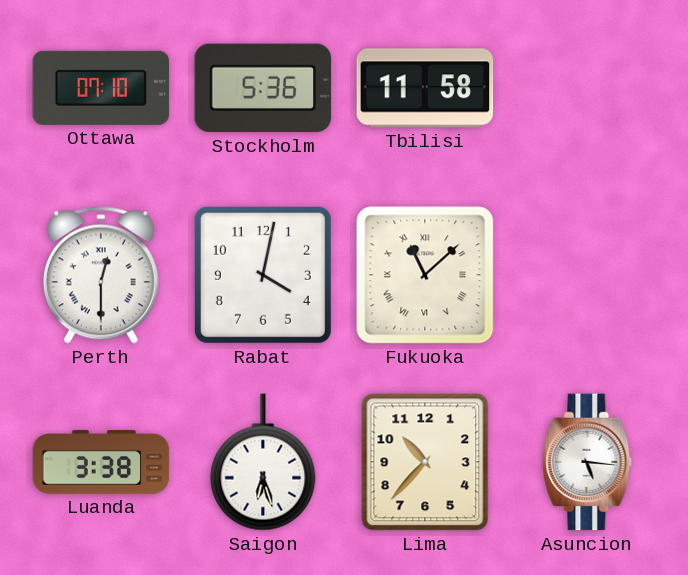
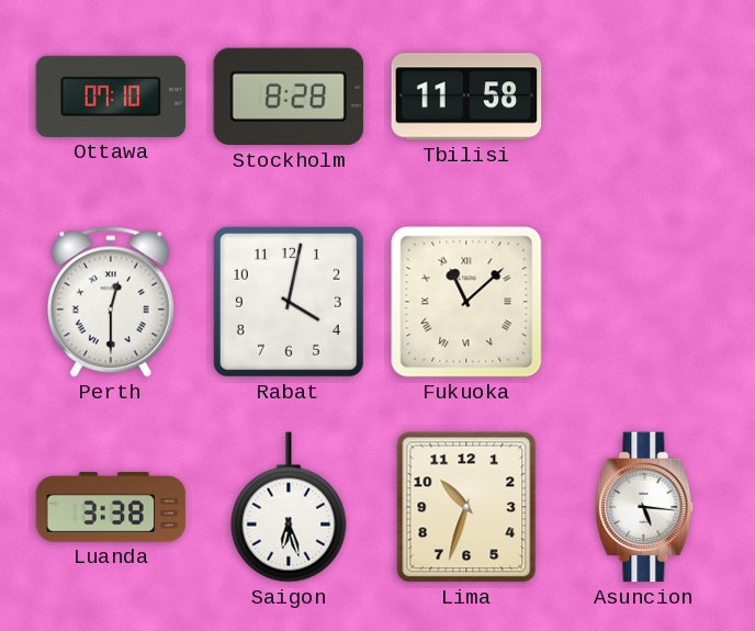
Stockholm: 5:36 -> 8:28 (289, 97)
Lima: 10:37 -> 10:33 (466, 507)
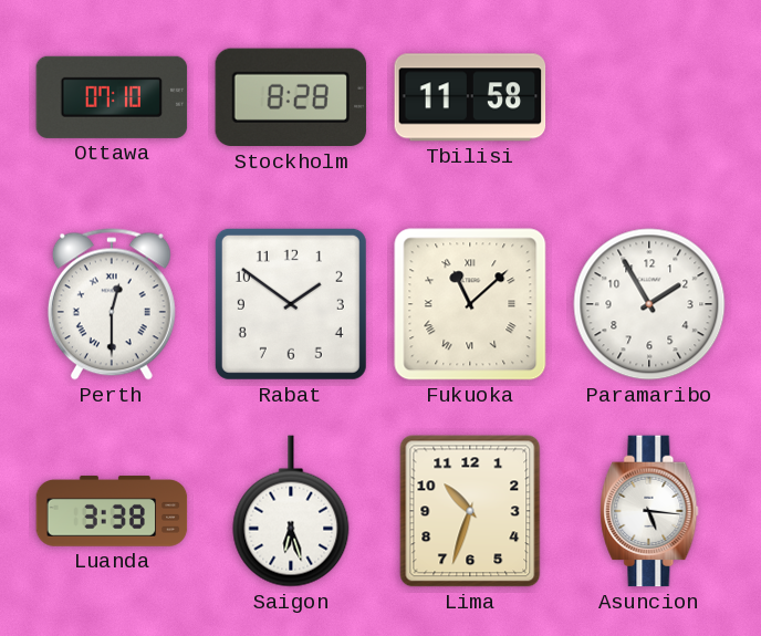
Rabat: 4:02 -> 1:51 (291, 304)
Paramaribo: none -> 1:55 (649, 304)
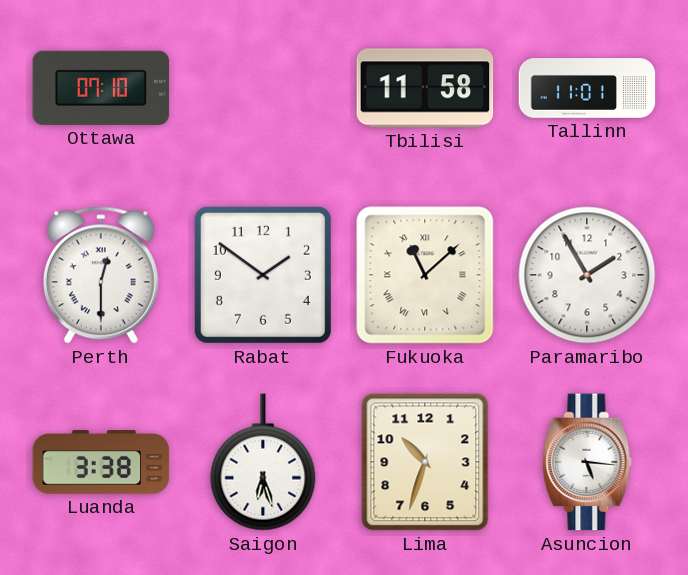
Stockholm: 8:28 -> none (291, 97)
Tallinn: none -> 11:01 (587, 88)
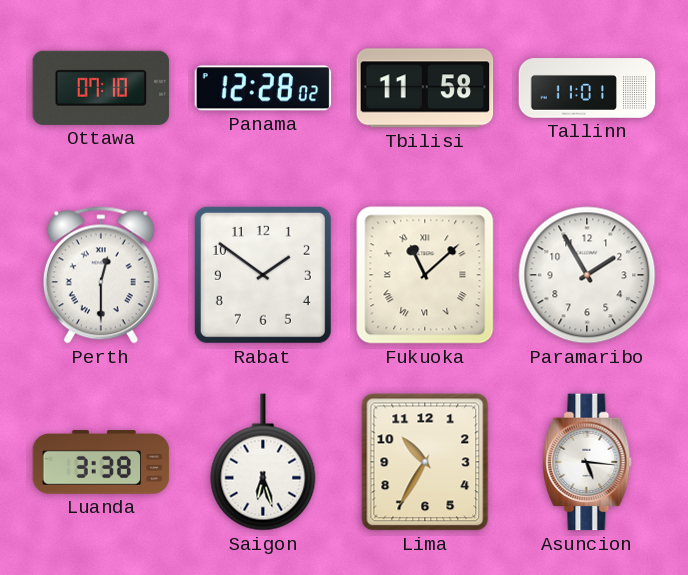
Panama: none -> 12:28 (263, 88)
Lima: 10:33 -> 10:35 (425, 462)
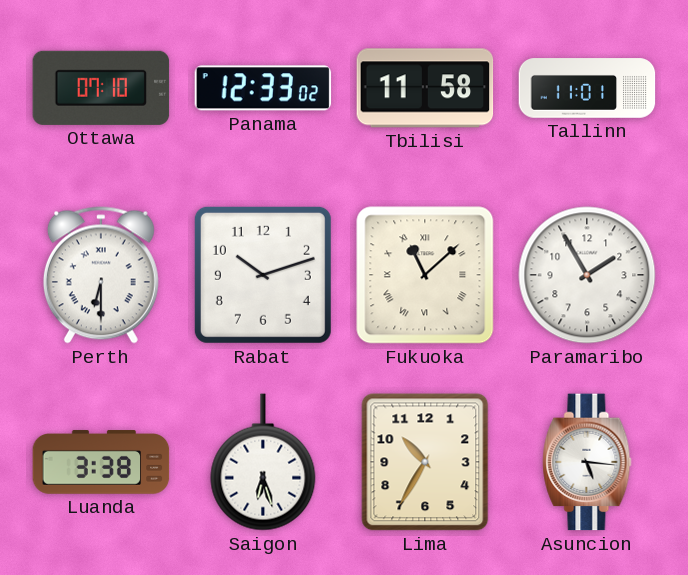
Panama: 12:28 -> 12:33 (263, 88)
Perth: 12:30 -> 6:30 (101, 275)
Rabat: 1:51 -> 10:12 (263, 275)
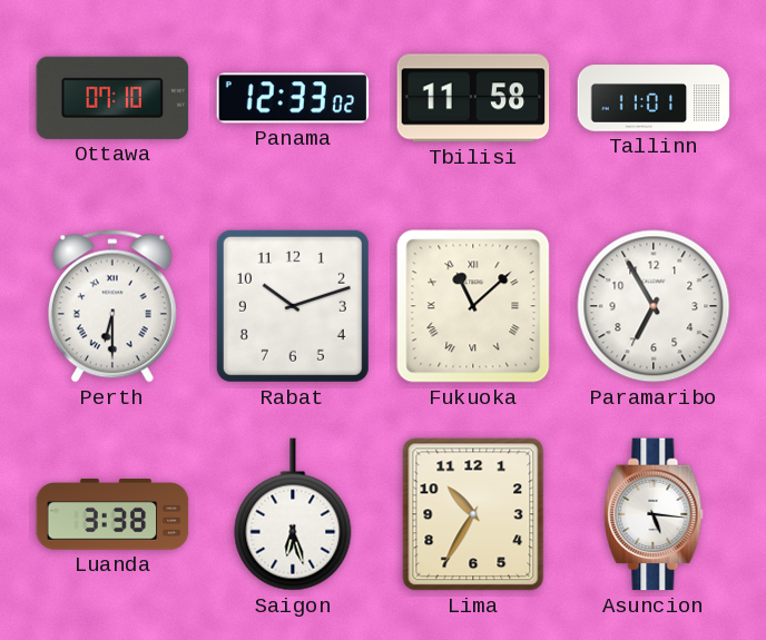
Paramaribo: 1:55 -> 6:55 (654, 306)
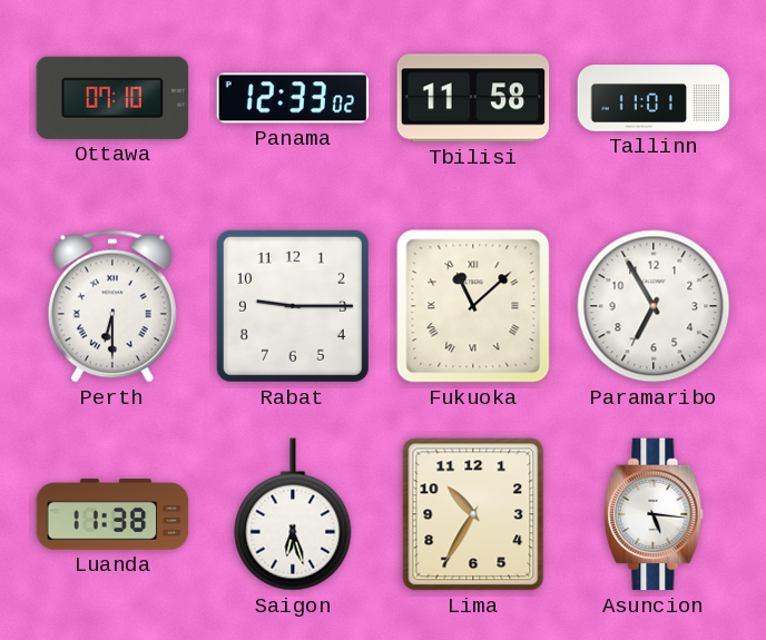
Rabat: 10:12 -> 9:15 (293, 306)
Luanda: 3:38 -> 11:38 (112, 514)
